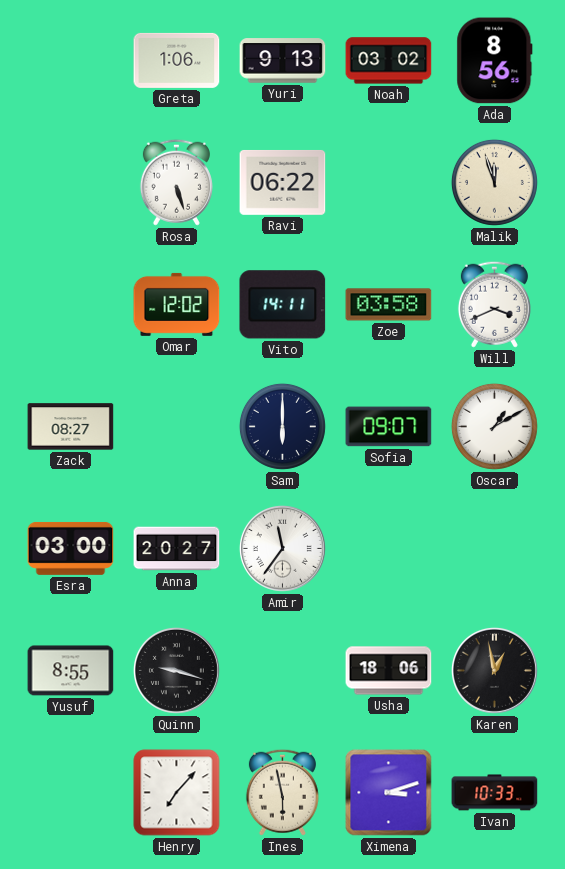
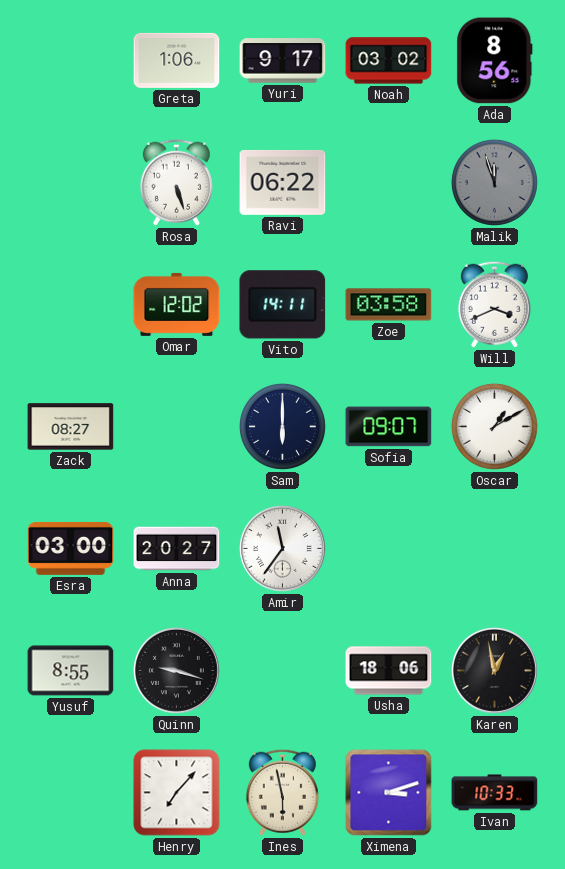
Yuri: 9:13 -> 9:17 (283, 61)
Malik dial: cream -> grey (494, 182)
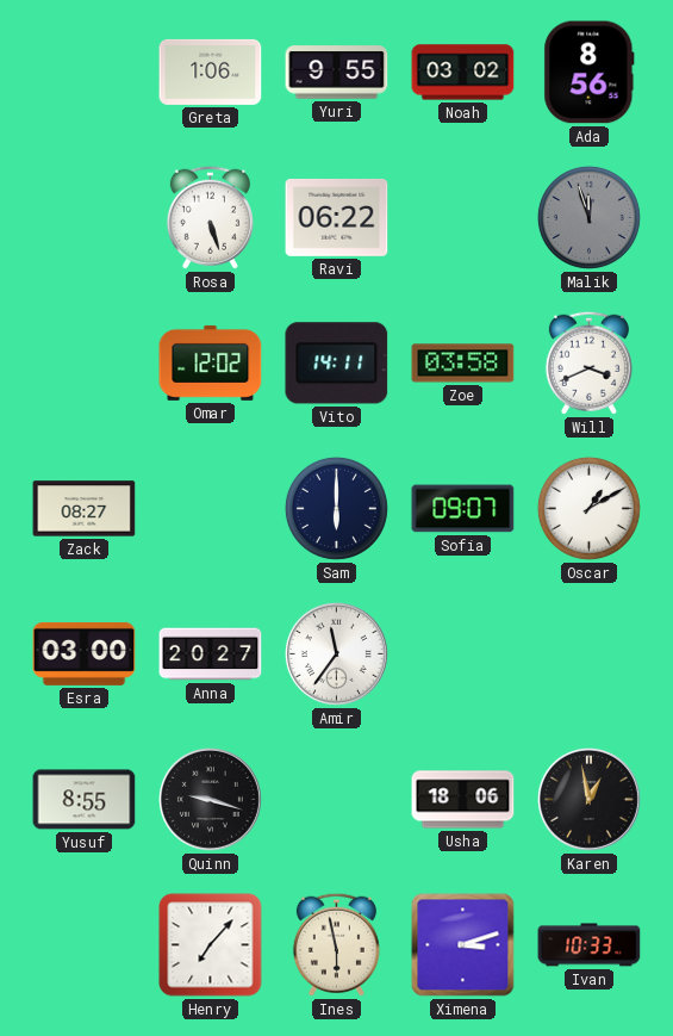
Yuri: 9:17 -> 9:55 (337, 73)
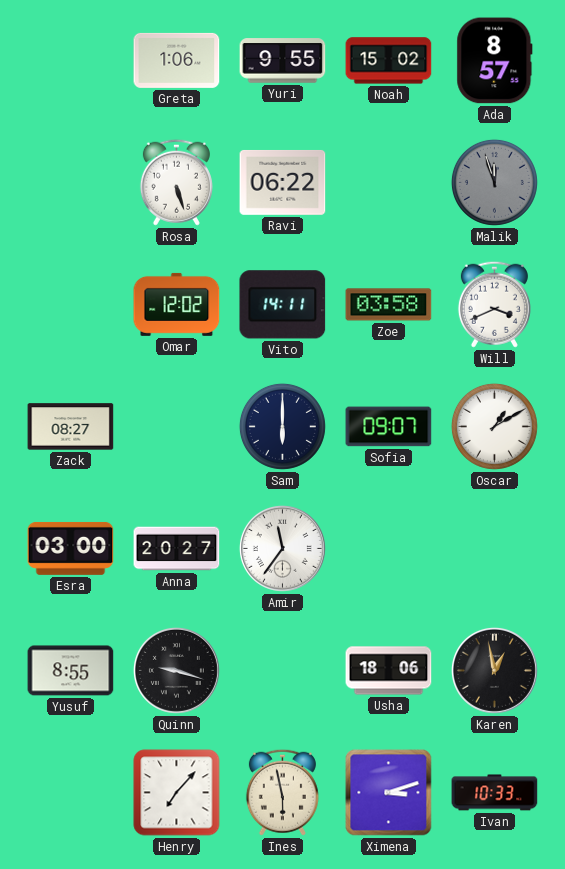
Noah: 03:02 -> 15:02 (389, 61)
Ada: 8:56 -> 8:57 (495, 61)
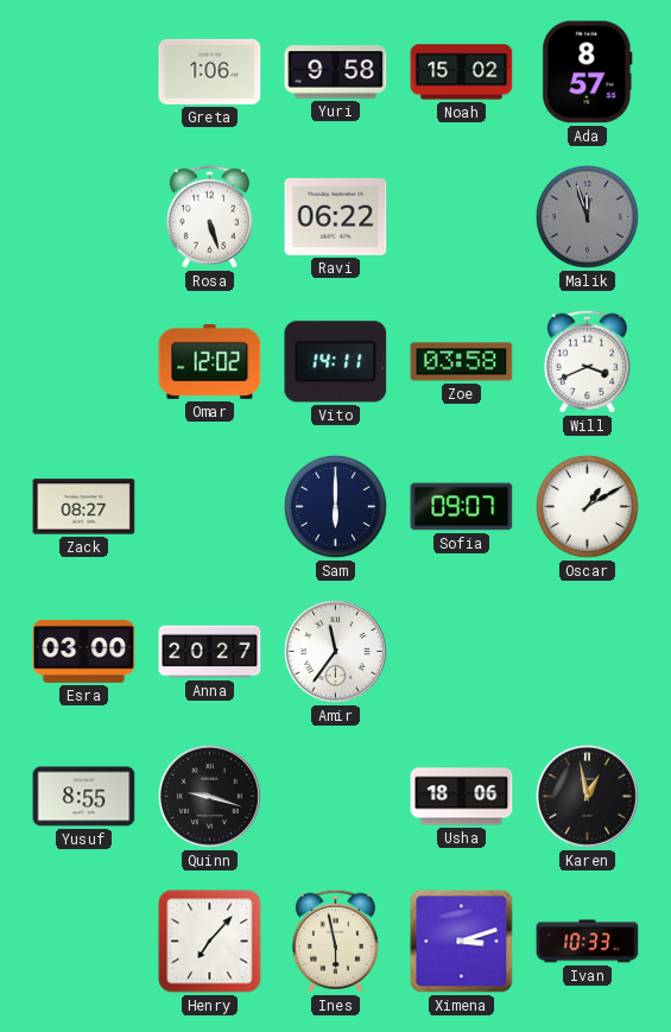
Yuri: 9:55 -> 9:58 (336, 72)
